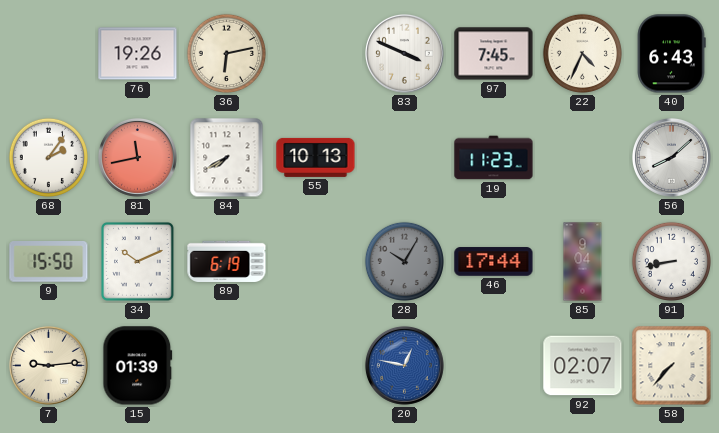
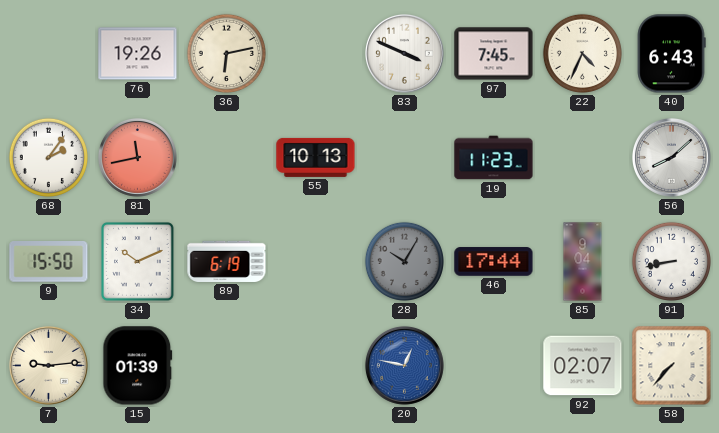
84: 7:40 -> none (227, 158)
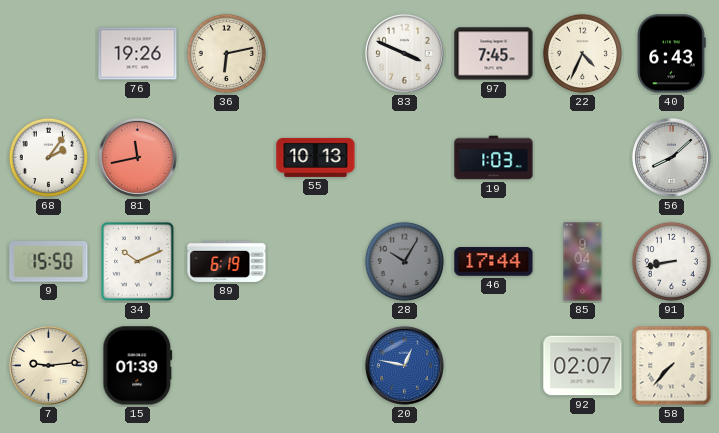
19: 11:23 -> 1:03 (494, 158)
